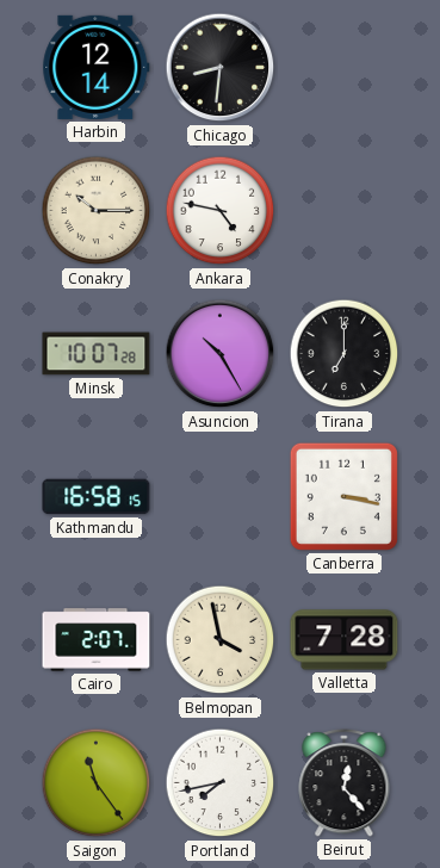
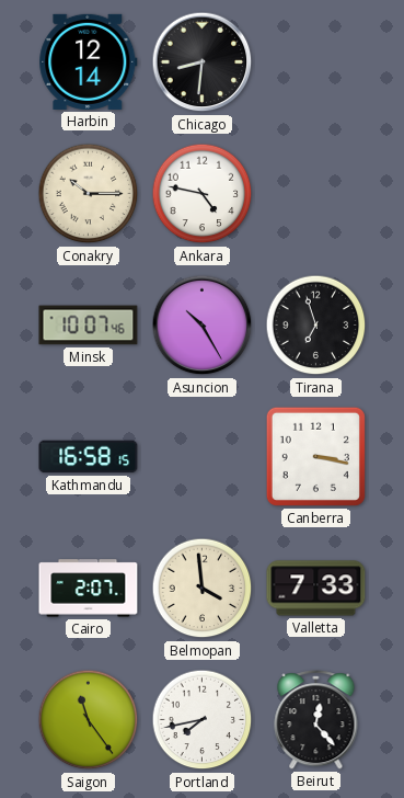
Minsk: 10:07:28 -> 10:07:46 (89, 326)
Tirana: 7:00 -> 6:57 (316, 326)
Belmopan: 3:58 -> 3:59 (203, 589)
Valletta: 7:28 -> 7:33 (316, 589)
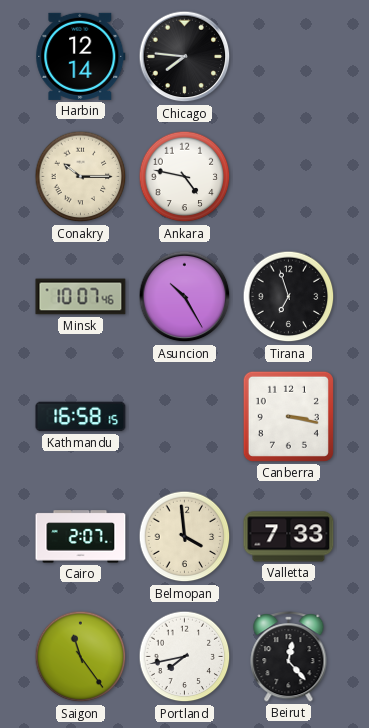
Chicago: 8:31 -> 7:46 (185, 57)
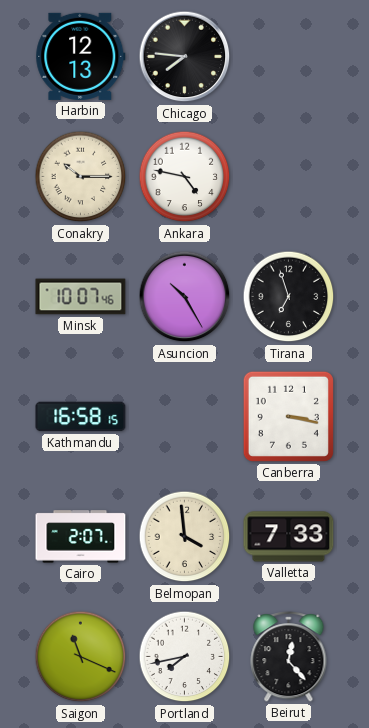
Harbin: 12:14 -> 12:13 (81, 56)
Saigon: 11:24 -> 11:19 (81, 657)
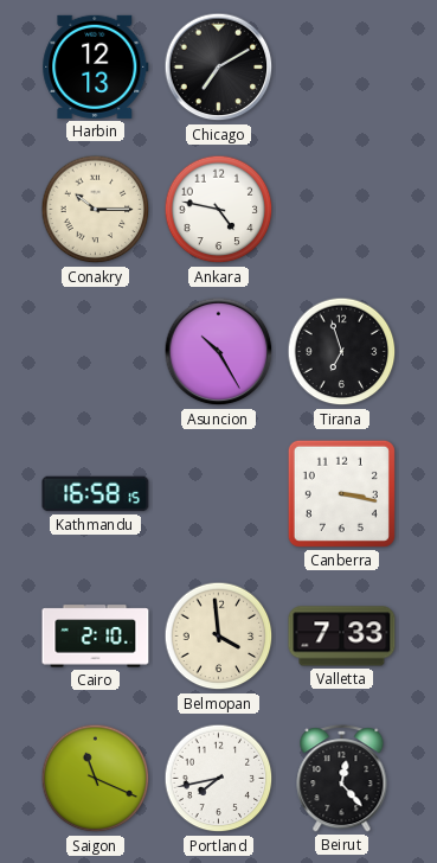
Chicago: 7:46 -> 7:10 (219, 68)
Minsk: 10:07 -> none (81, 297)
Cairo: 2:07 -> 2:10 (96, 637)
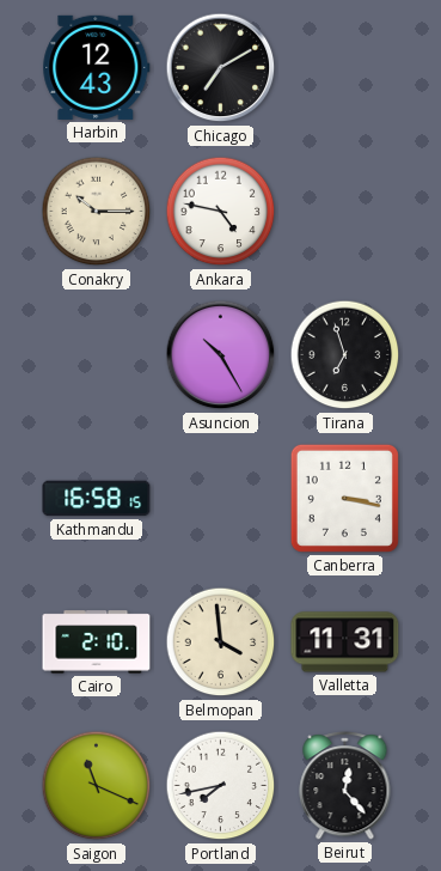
Harbin: 12:13 -> 12:43 (97, 67)
Valletta: 7:33 -> 11:31 (345, 642)
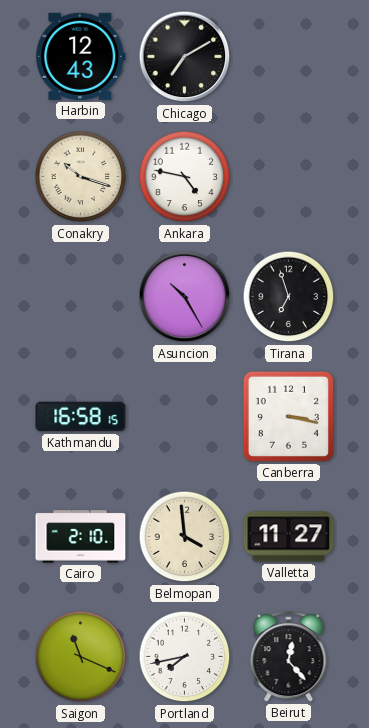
Conakry: 10:15 -> 10:18 (81, 177)
Valletta: 11:31 -> 11:27 (289, 537)
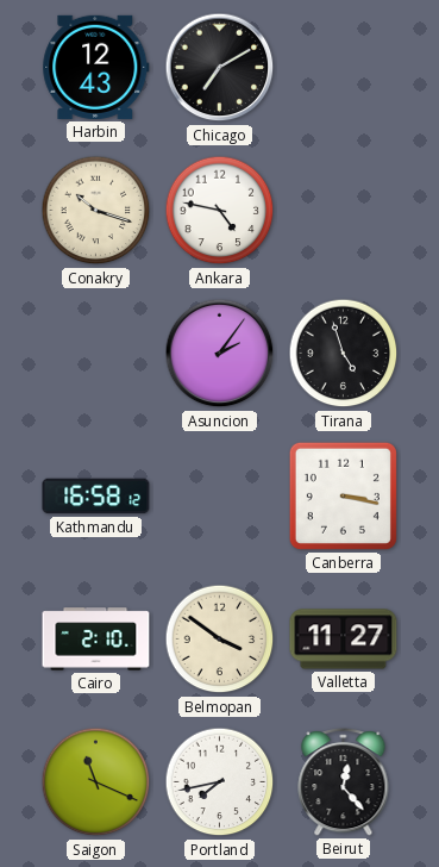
Asuncion: 10:25 -> 2:06 (220, 354)
Tirana: 6:57 -> 4:57 (344, 354)
Kathmandu: 16:58:15 -> 16:58:12 (96, 497)
Belmopan: 3:59 -> 3:51 (220, 640)
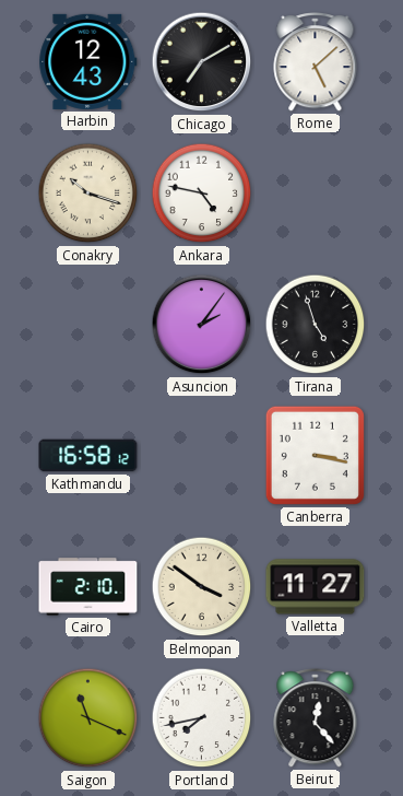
Rome: none -> 5:08 (316, 62)
